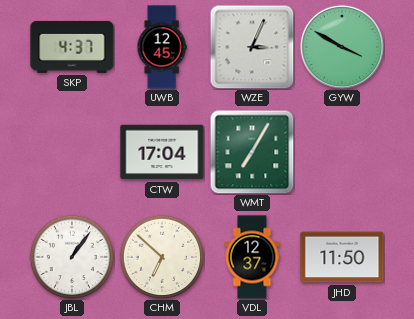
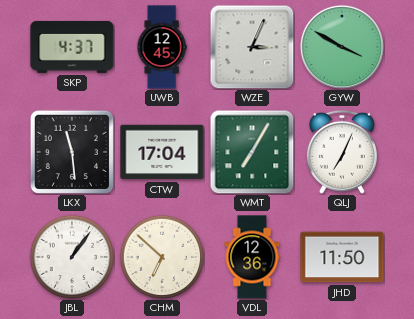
LKX: none -> 11:29 (72, 152)
QLJ: none -> 7:04 (342, 152)
VDL: 12:37 -> 12:36 (252, 257)
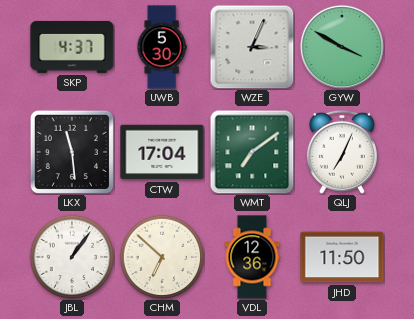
UWB: 12:45 -> 5:30 (162, 47)
WMT: 7:05 -> 7:09 (252, 152)
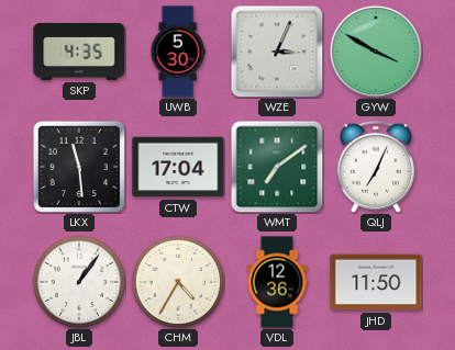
SKP: 4:37 -> 4:35 (79, 52)
CHM: 6:52 -> 4:35 (178, 282)
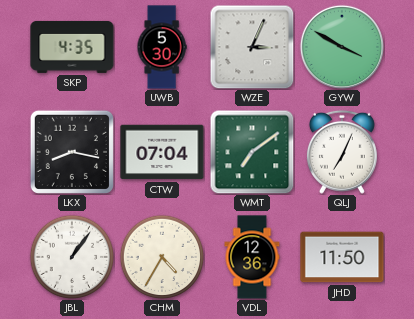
LKX: 11:29 -> 8:17 (72, 152)
CTW: 17:04 -> 07:04 (162, 152)
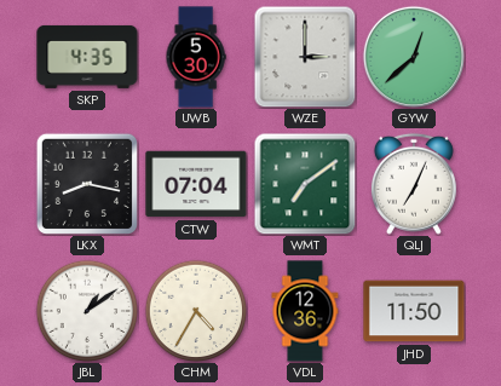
WZE: 3:04 -> 3:00 (305, 57)
GYW: 3:50 -> 12:38 (414, 57)
JBL: 1:06 -> 1:09 (87, 311)
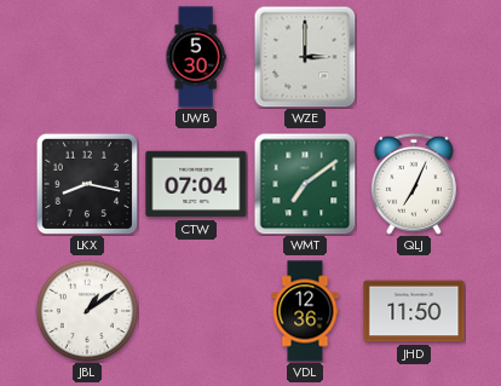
SKP: 4:35 -> none (87, 57)
GYW: 12:38 -> none (414, 57)
CHM: 4:35 -> none (196, 311)
